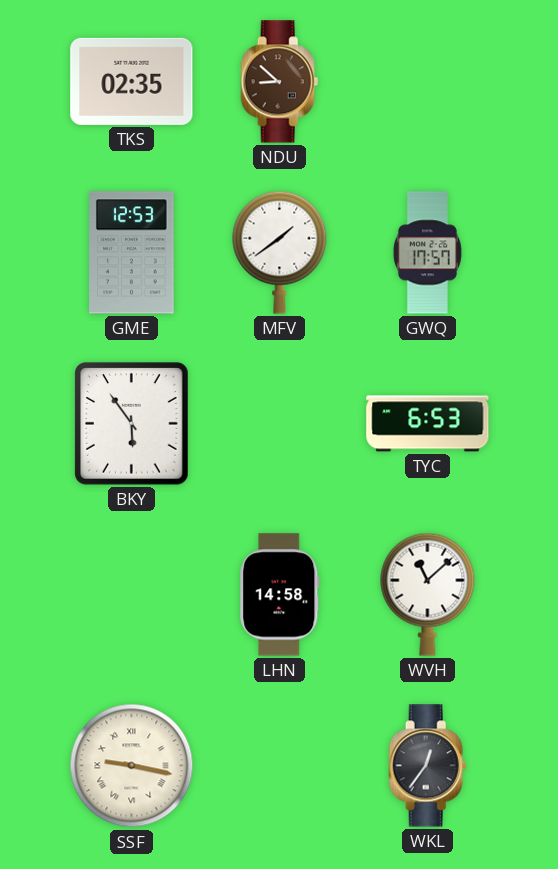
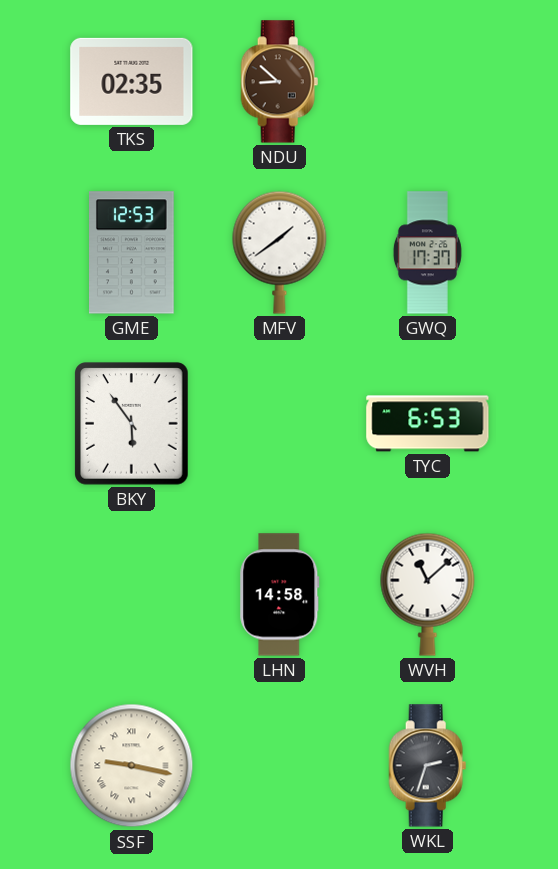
GWQ: 17:57 -> 17:37 (427, 253)
WKL: 12:36 -> 2:33 (428, 766)
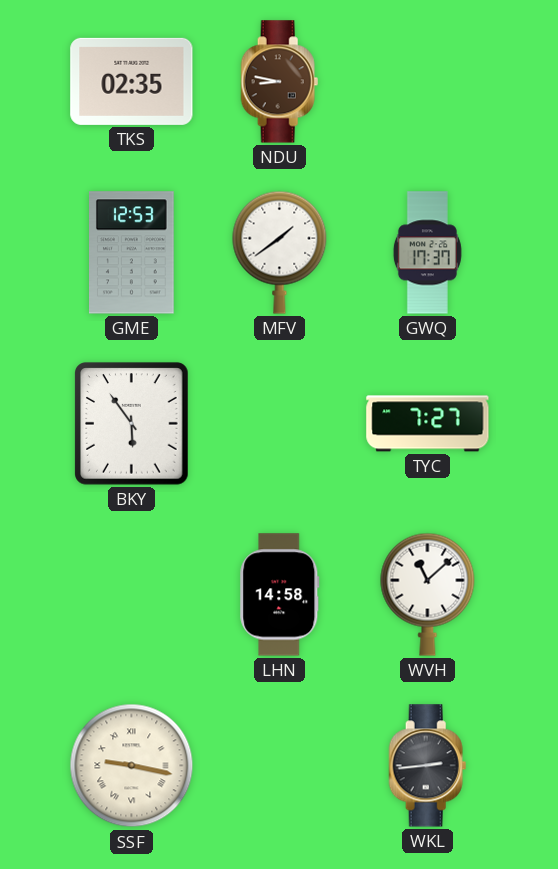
NDU: 8:52 -> 8:47 (280, 82)
TYC: 6:53 -> 7:27 (428, 424)
WKL: 2:33 -> 2:44 (428, 766)
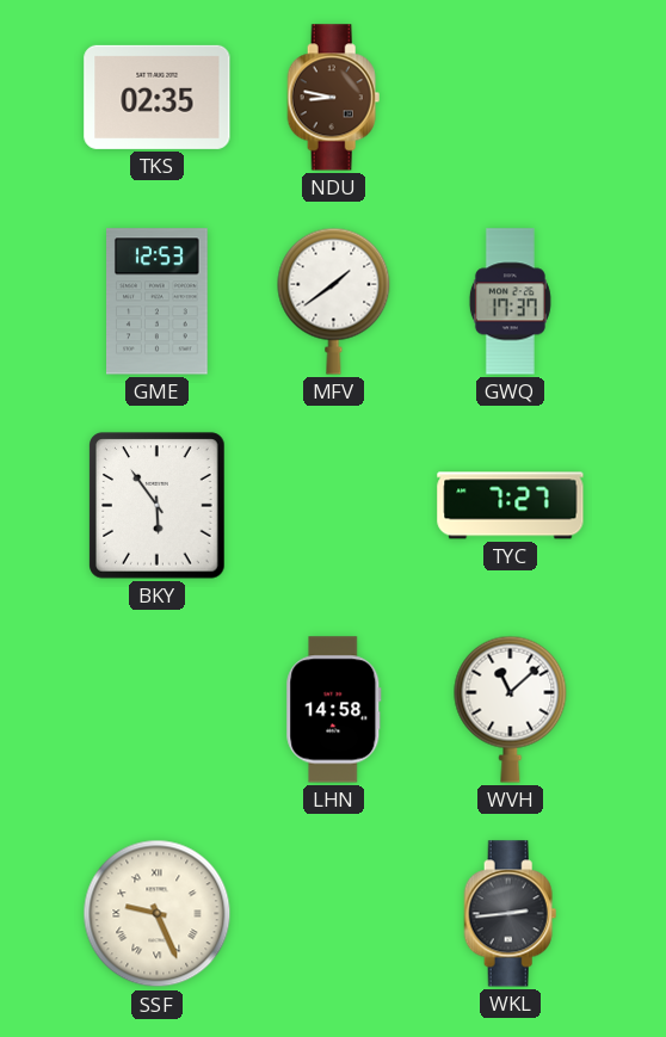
SSF: 9:17 -> 9:26 (158, 914)
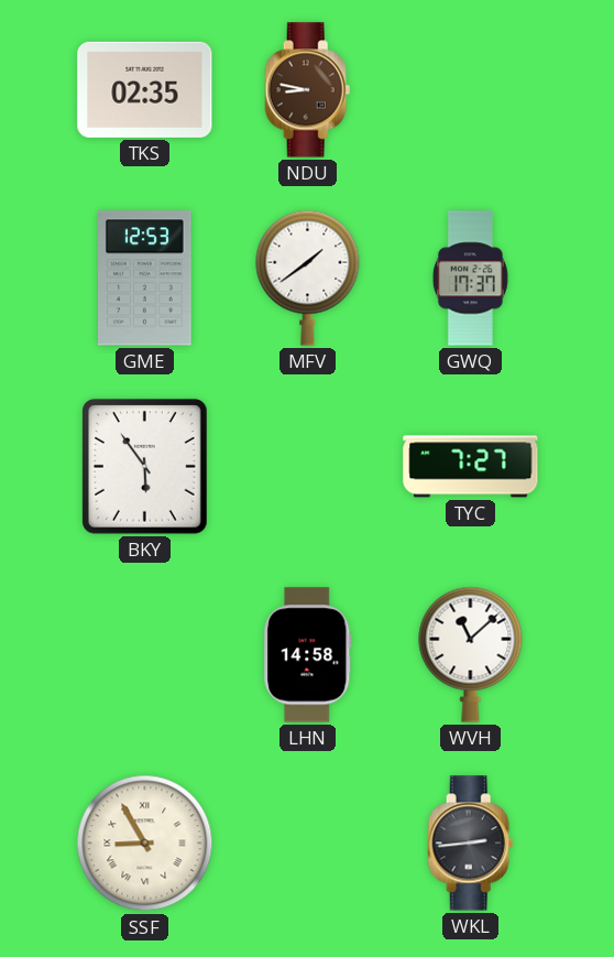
SSF: 9:26 -> 8:55 (145, 844)
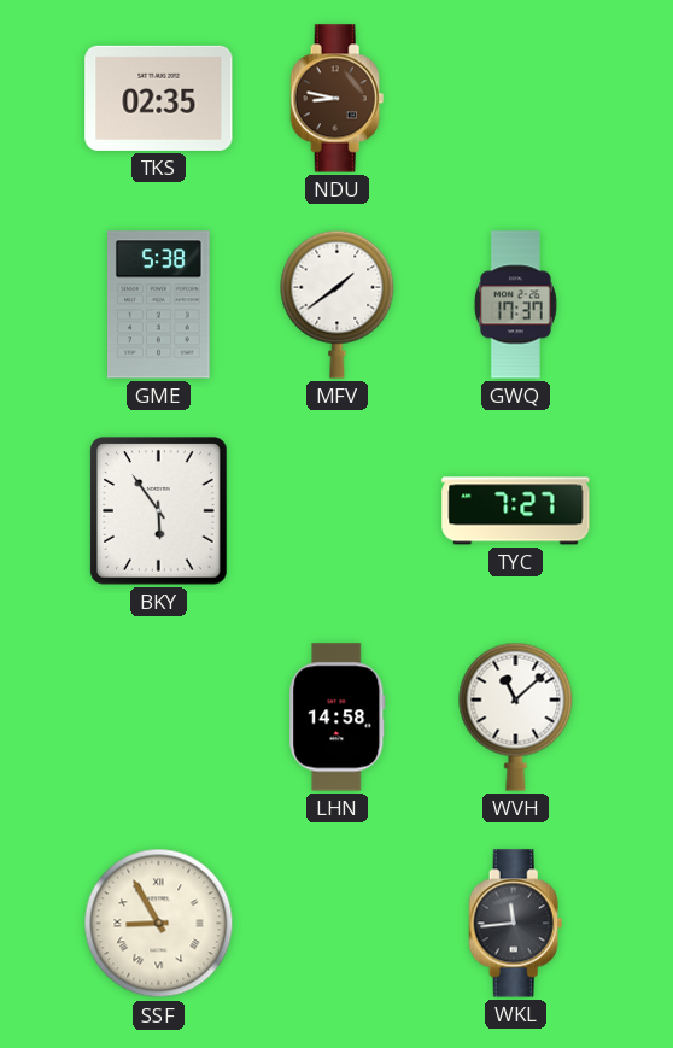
GME: 12:53 -> 5:38 (159, 305)
WKL: 2:44 -> 11:44 (516, 924)
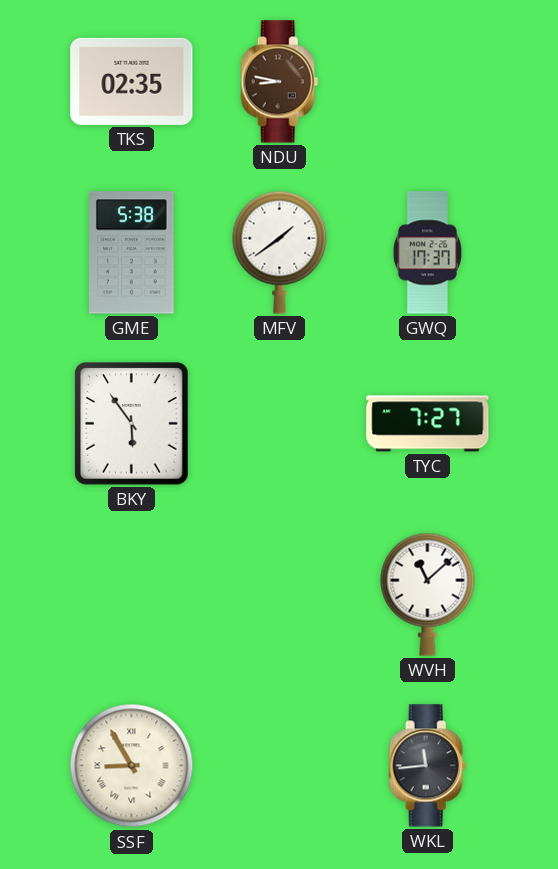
LHN: 14:58 -> none (338, 718)
